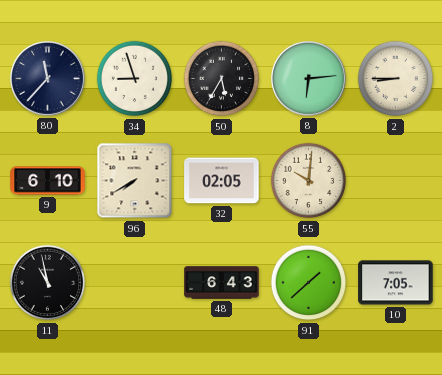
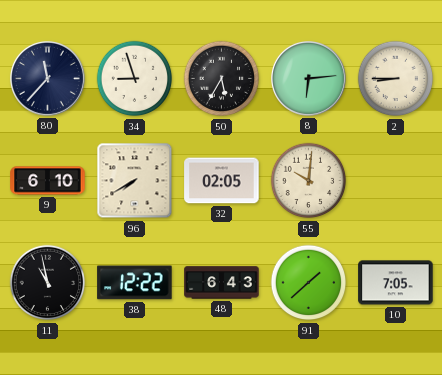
38: none -> 12:22 (135, 283)
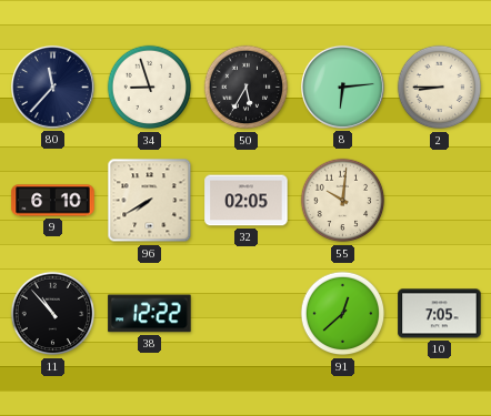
11: 10:58 -> 10:53 (53, 314)
48: 6:43 -> none (222, 283)
91: 1:38 -> 12:38 (343, 314)
